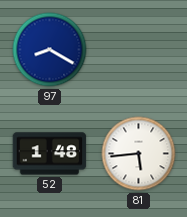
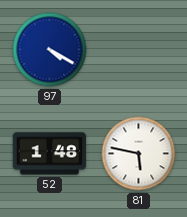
97: 8:20 -> 4:20 (50, 50)
81: 5:44 -> 5:47 (139, 154)
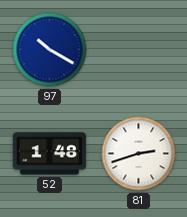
97: 4:20 -> 10:20 (50, 50)
81: 5:47 -> 2:42 (139, 154)
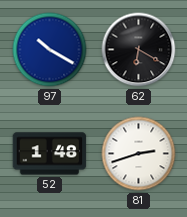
62: none -> 6:20 (139, 50)
